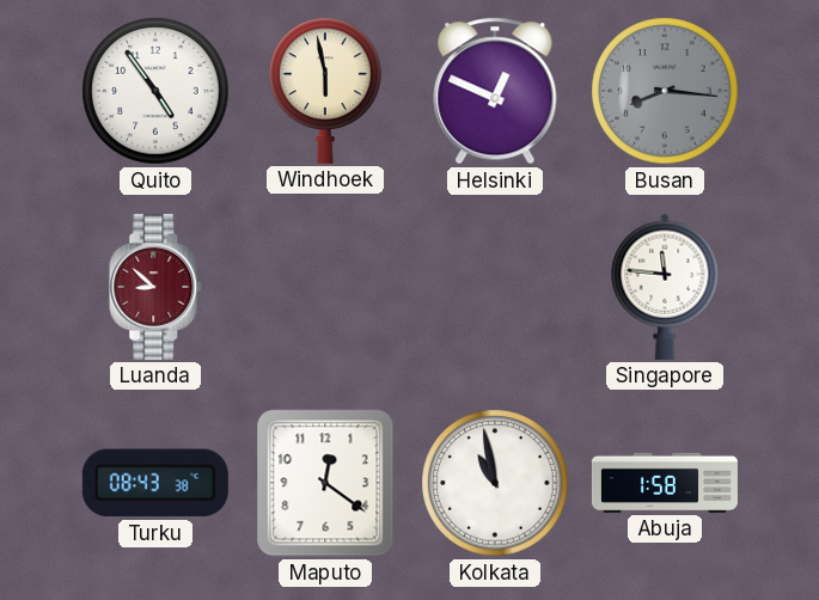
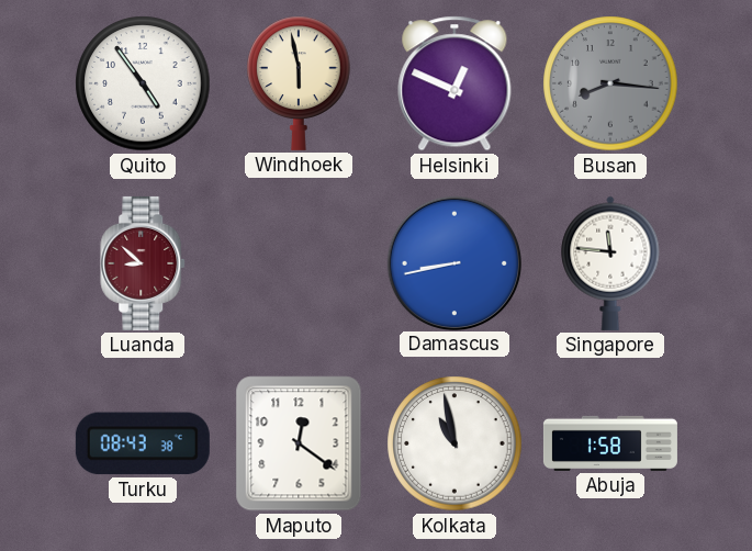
Damascus: none -> 8:43 (453, 262)
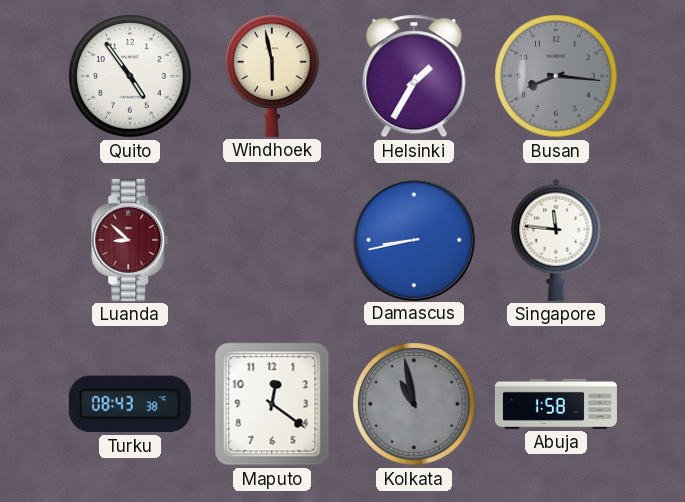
Helsinki: 12:49 -> 1:35 (414, 76)
Kolkata dial: white -> grey (414, 404)
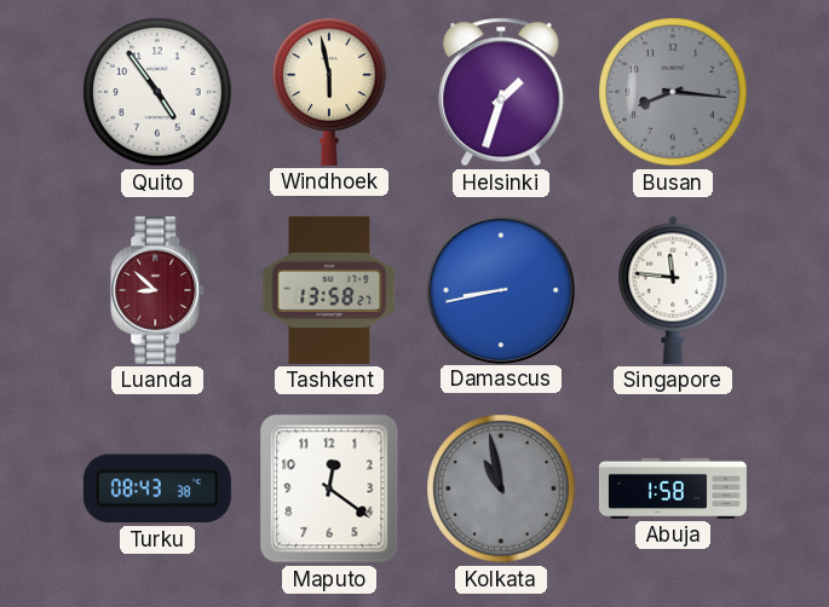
Helsinki: 1:35 -> 1:33 (501, 92)
Tashkent: none -> 13:58 (329, 290)
